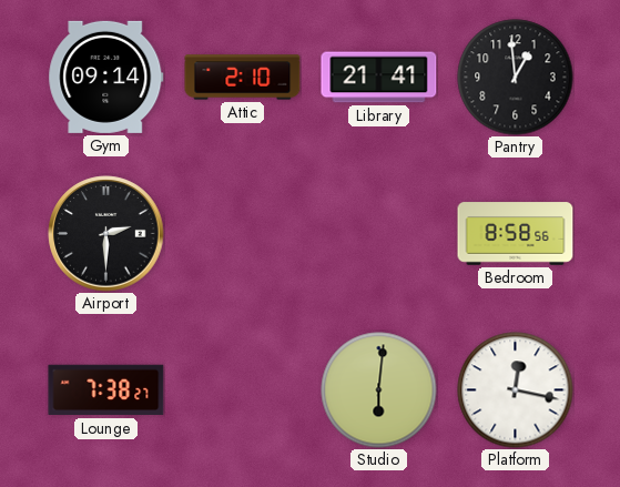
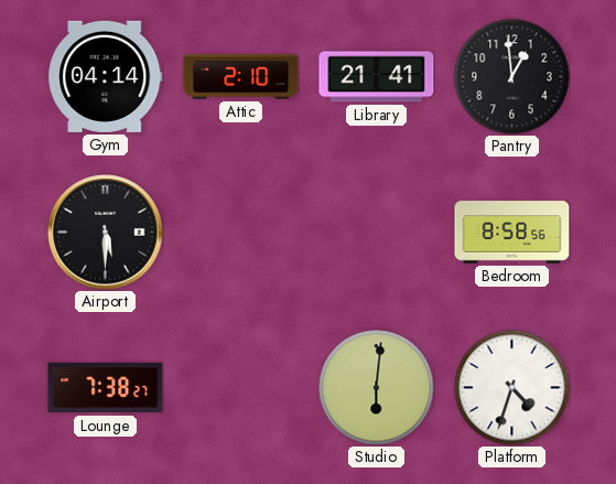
Gym: 09:14 -> 04:14 (106, 76)
Airport: 2:30 -> 5:30 (106, 233)
Platform: 12:17 -> 4:33 (512, 388)
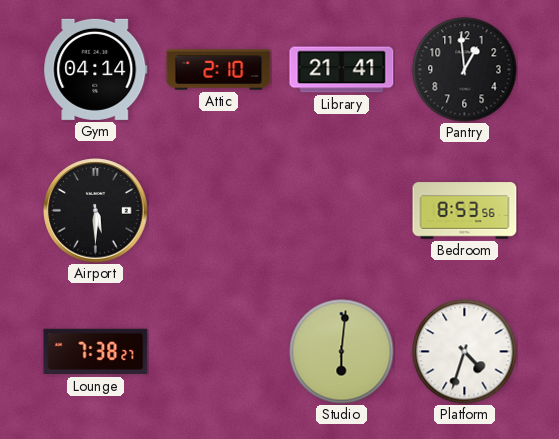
Bedroom: 8:58 -> 8:53 (465, 211)
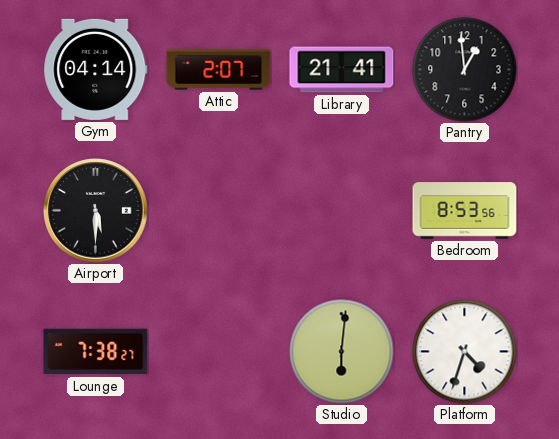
Attic: 2:10 -> 2:07 (219, 70)
